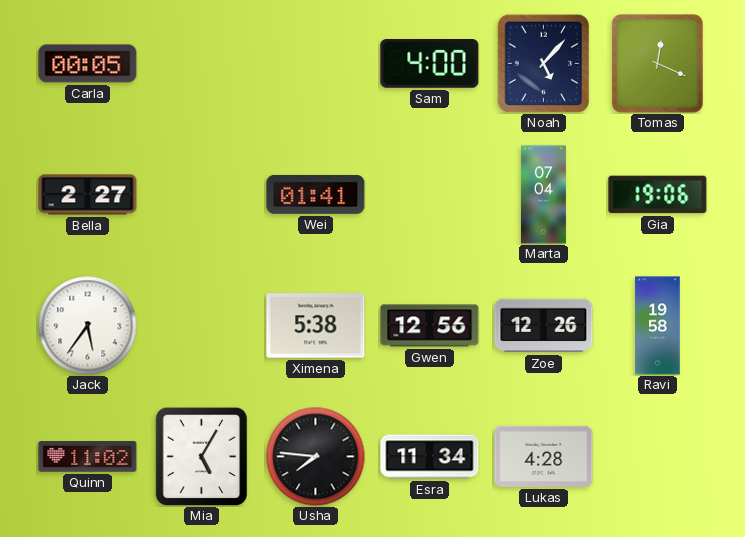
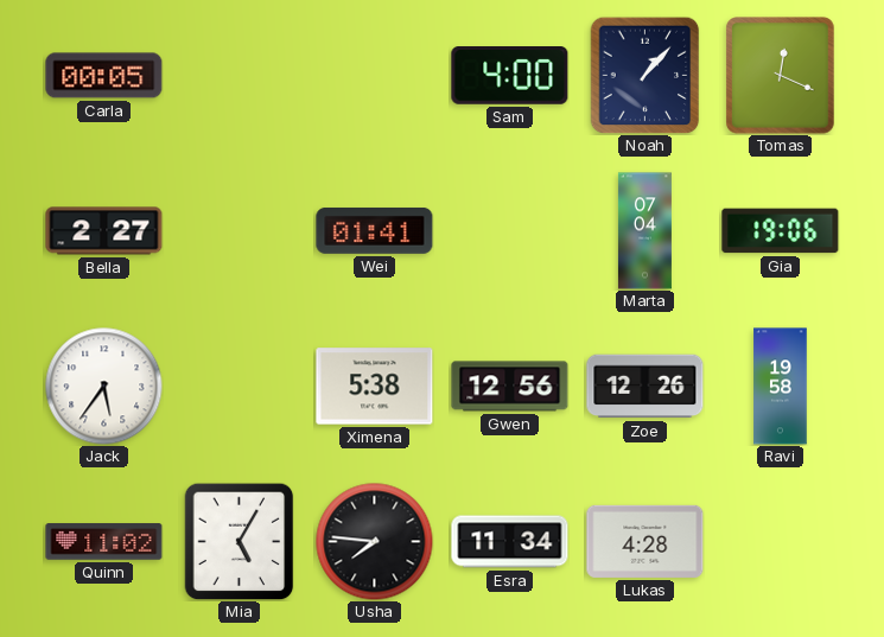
Noah: 5:07 -> 1:07 (645, 75)
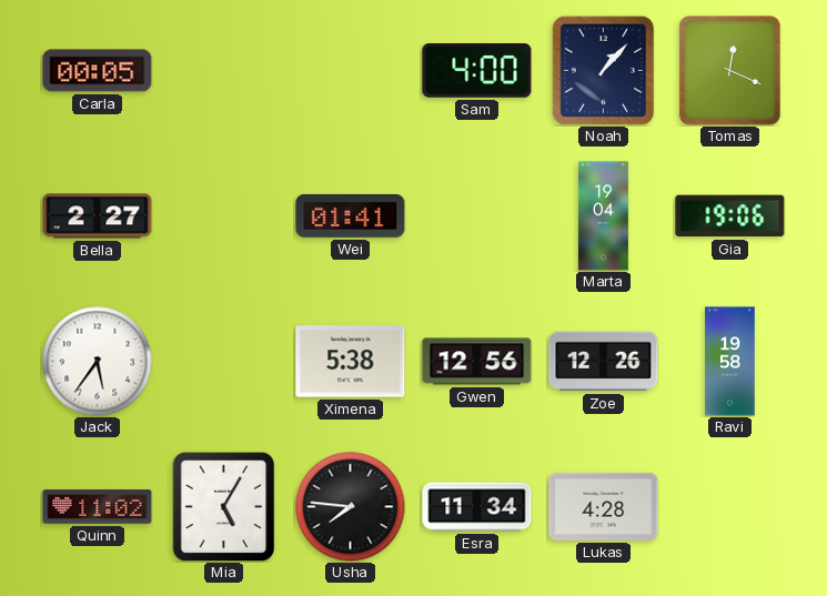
Marta: 07:04 -> 19:04 (603, 216)
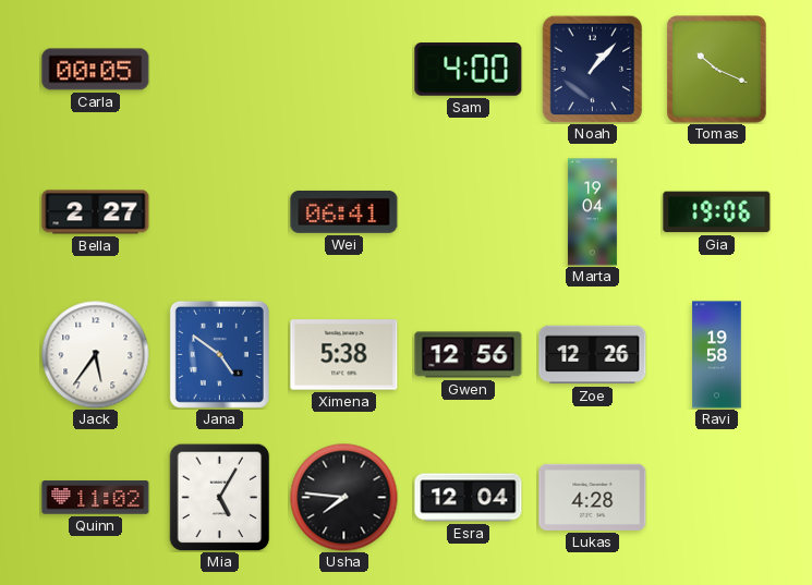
Tomas: 12:19 -> 10:19 (717, 70)
Wei: 01:41 -> 06:41 (344, 212)
Jana: none -> 4:51 (219, 354)
Esra: 11:34 -> 12:04 (469, 498)
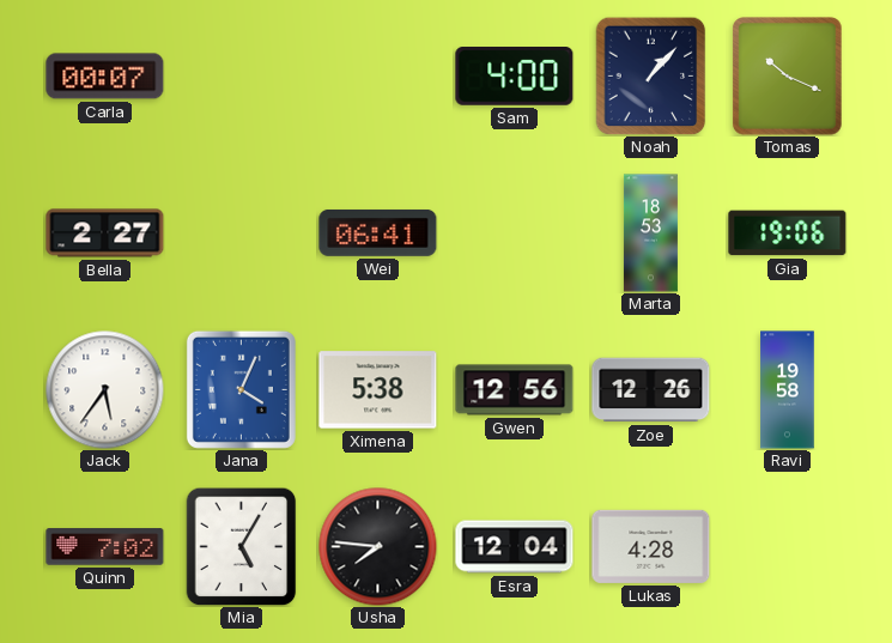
Carla: 00:05 -> 00:07 (105, 77)
Marta: 19:04 -> 18:53 (650, 233)
Jana: 4:51 -> 4:04 (241, 389)
Quinn: 11:02 -> 7:02 (105, 547)
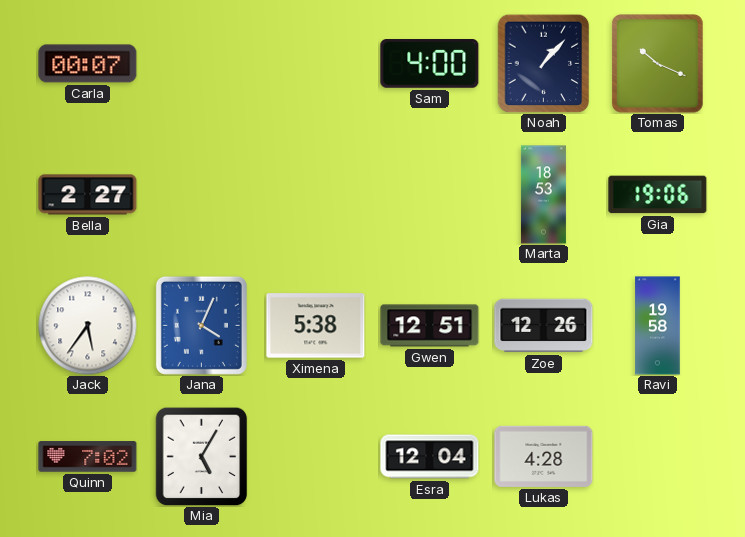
Wei: 06:41 -> none (378, 233)
Gwen: 12:56 -> 12:51 (430, 326)
Usha: 7:46 -> none (378, 547)
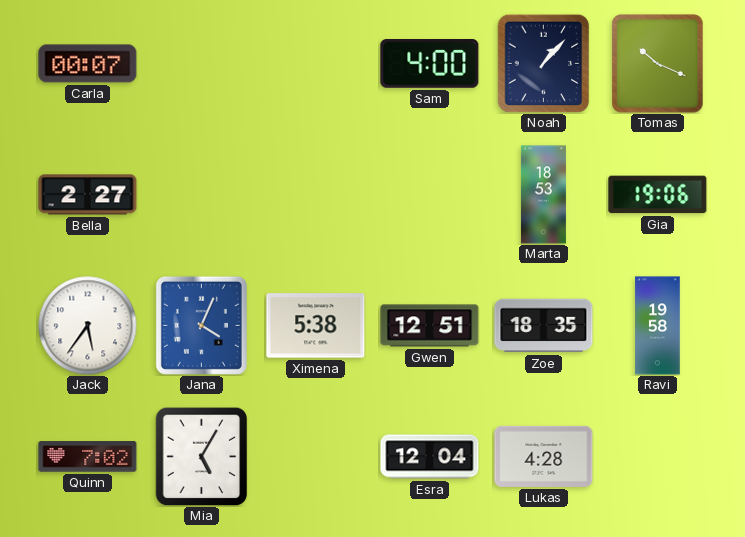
Zoe: 12:26 -> 18:35 (544, 326)
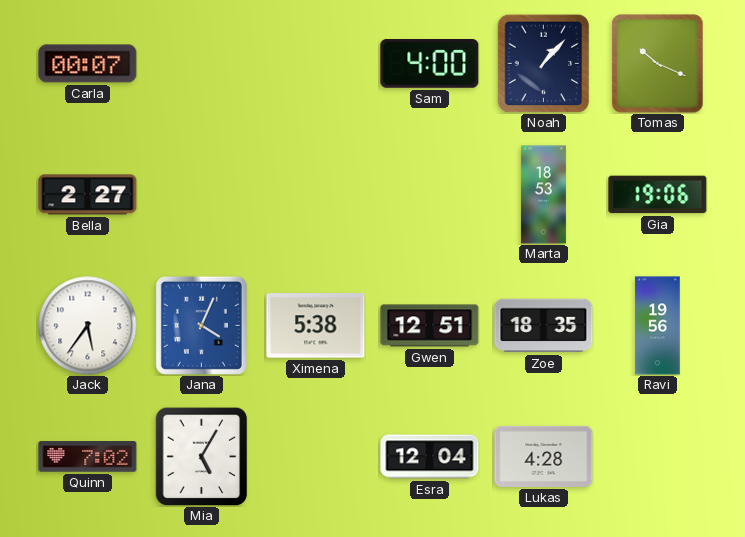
Ravi: 19:58 -> 19:56 (658, 326)
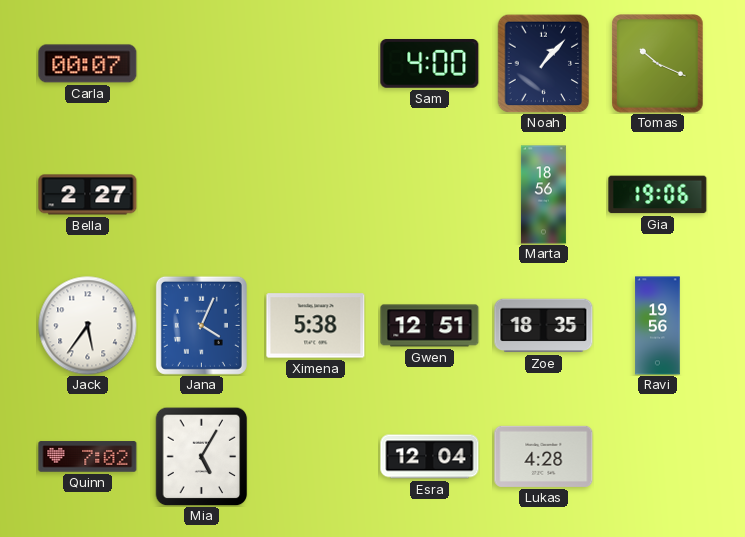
Marta: 18:53 -> 18:56 (543, 195)
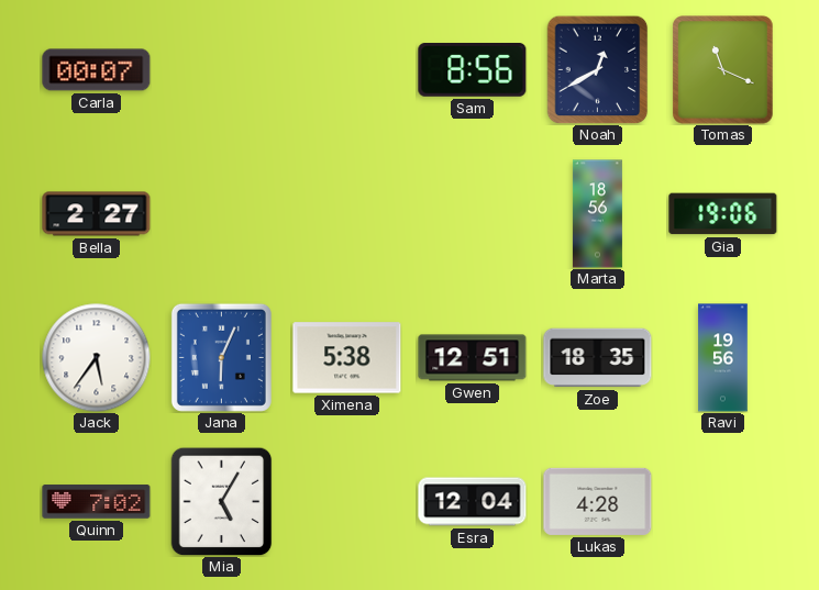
Sam: 4:00 -> 8:56 (473, 70)
Noah: 1:07 -> 12:40 (598, 69)
Tomas: 10:19 -> 11:19 (723, 70)
Jana: 4:04 -> 6:04 (221, 357)
